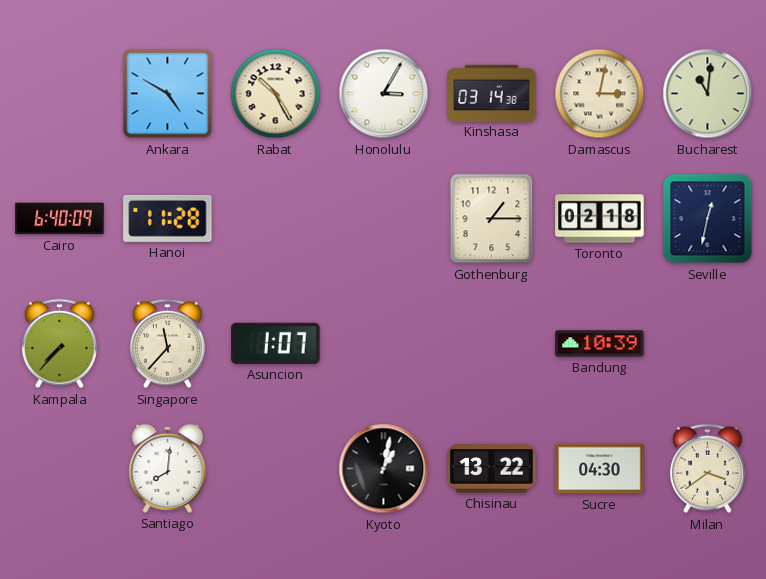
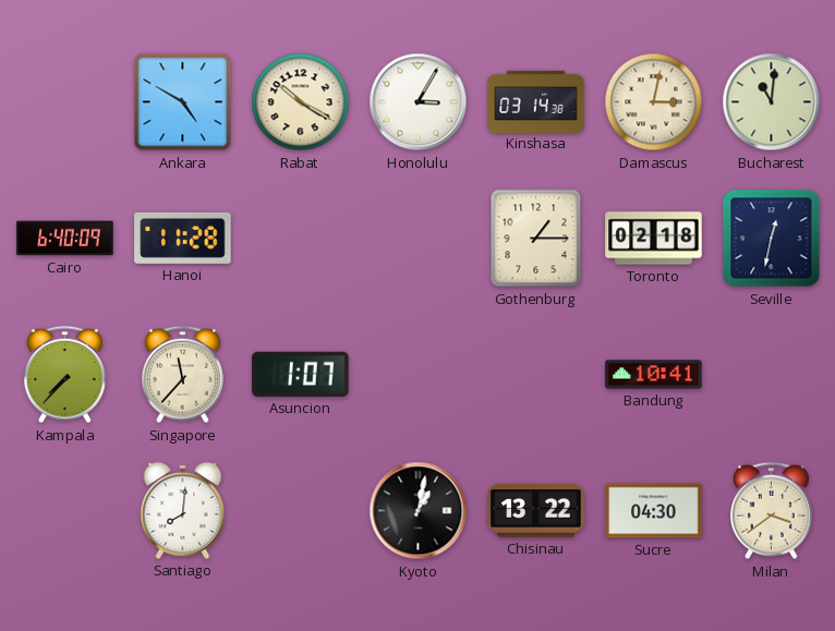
Rabat: 10:25 -> 10:20 (301, 102)
Bandung: 10:39 -> 10:41 (654, 375)
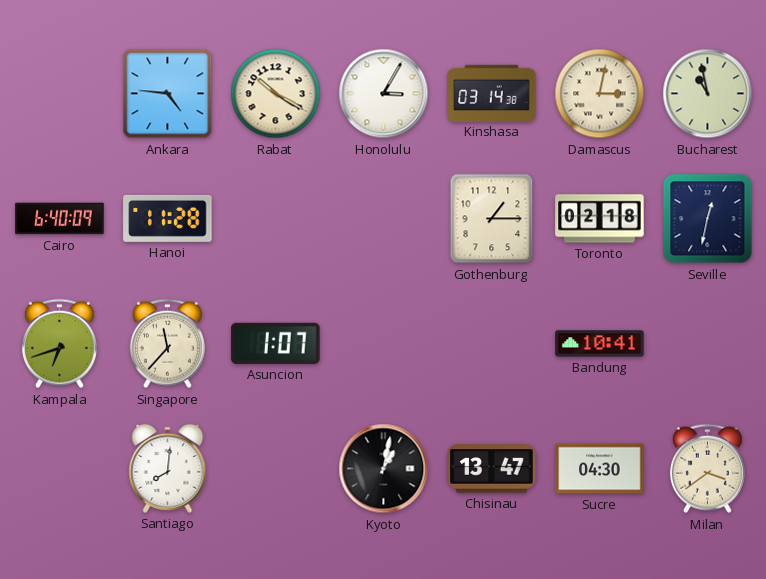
Ankara: 4:50 -> 4:46 (168, 94)
Bucharest: 11:01 -> 10:58 (708, 94)
Kampala: 7:37 -> 6:42 (59, 344)
Chisinau: 13:22 -> 13:47 (492, 469)
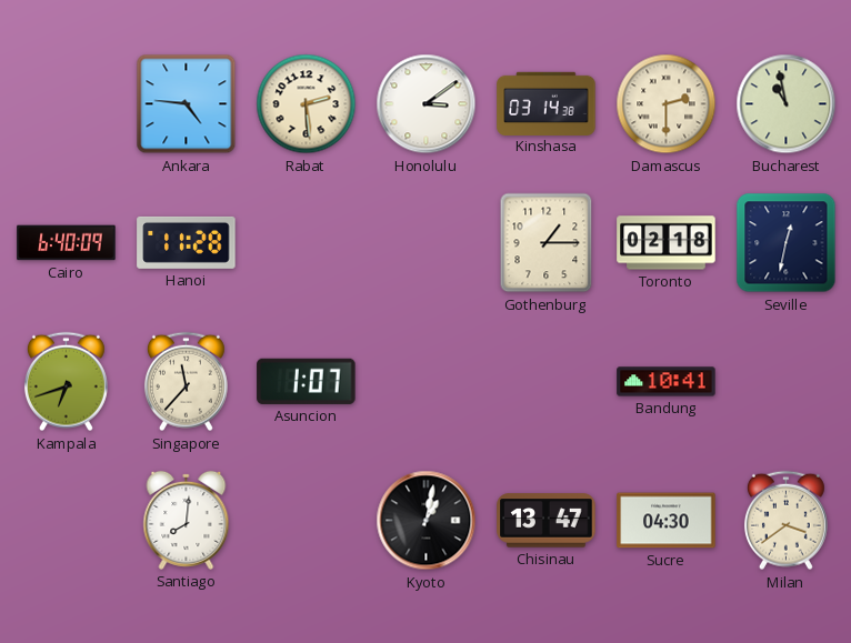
Rabat: 10:20 -> 2:29 (307, 104)
Honolulu: 3:05 -> 3:09 (427, 104)
Damascus: 3:02 -> 2:30 (667, 104)
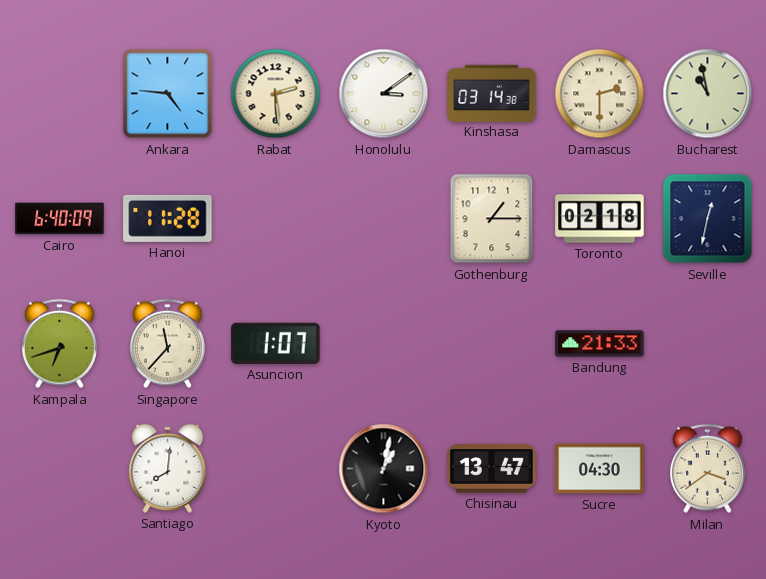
Bandung: 10:41 -> 21:33 (600, 344)
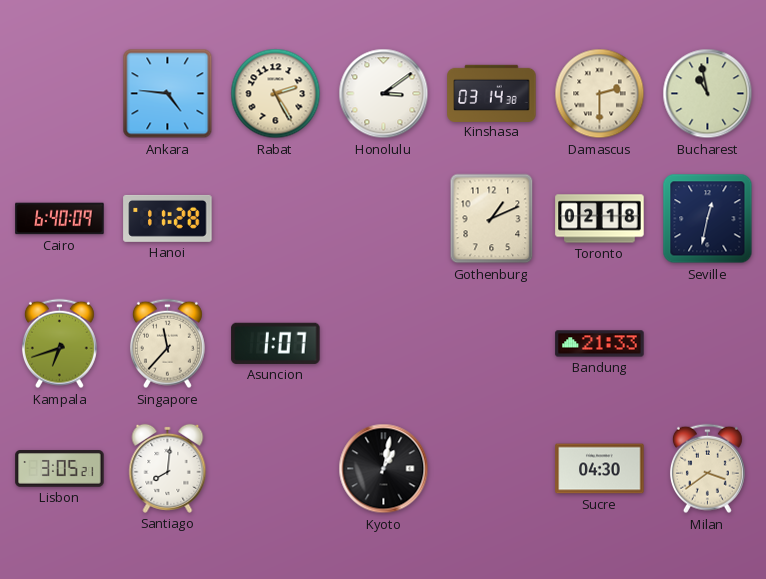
Rabat: 2:29 -> 2:25 (276, 94)
Gothenburg: 1:15 -> 1:11 (492, 219)
Lisbon: none -> 3:05 (60, 469)
Chisinau: 13:47 -> none (492, 469)
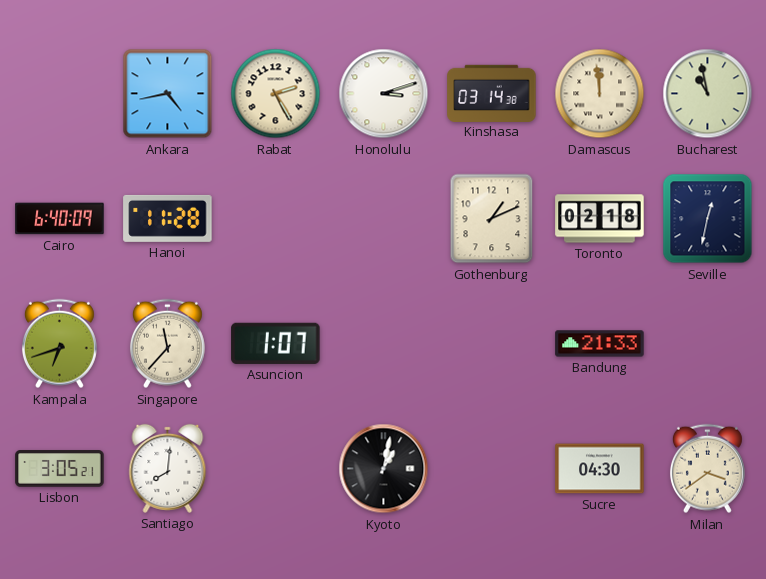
Ankara: 4:46 -> 4:43 (168, 94)
Honolulu: 3:09 -> 3:12 (384, 94)
Damascus: 2:30 -> 11:59 (600, 94)
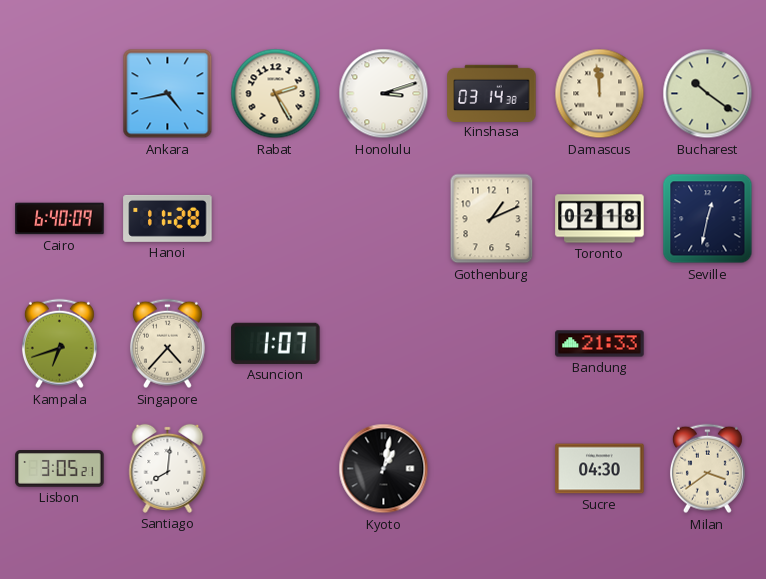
Bucharest: 10:58 -> 10:21 (708, 94)
Singapore: 11:37 -> 4:37 (167, 344)
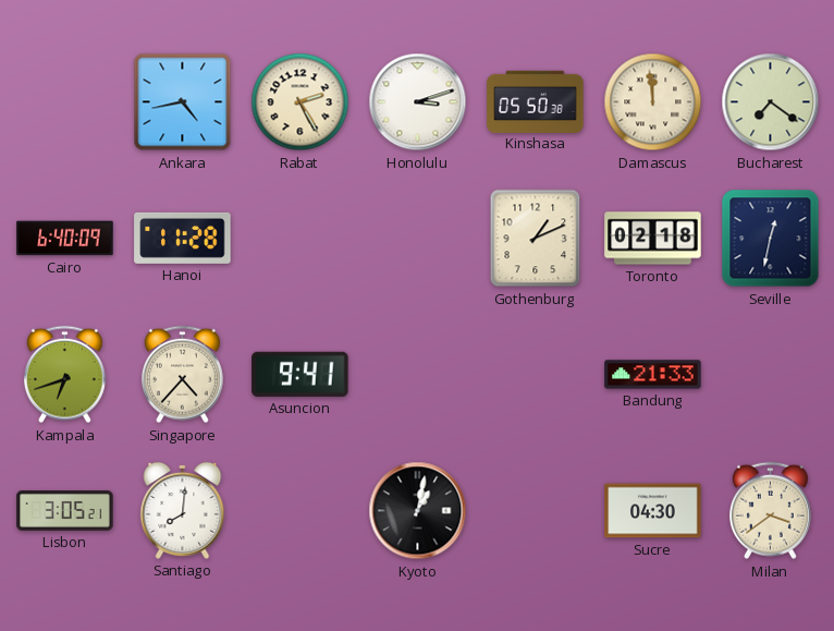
Kinshasa: 03:14 -> 05:50 (536, 101)
Bucharest: 10:21 -> 7:21 (771, 102)
Asuncion: 1:07 -> 9:41 (301, 374)
